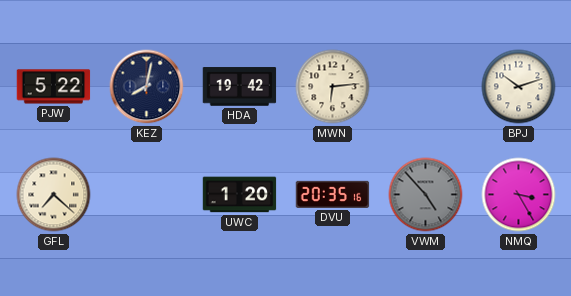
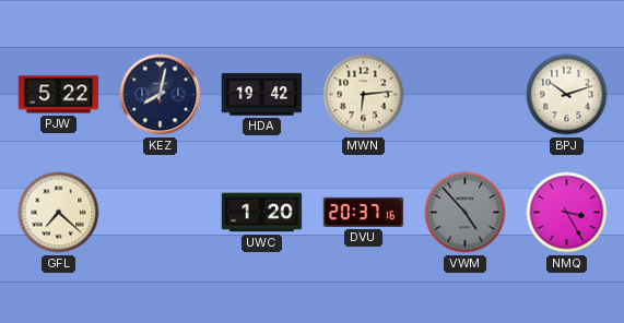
DVU: 20:35 -> 20:37 (364, 212)
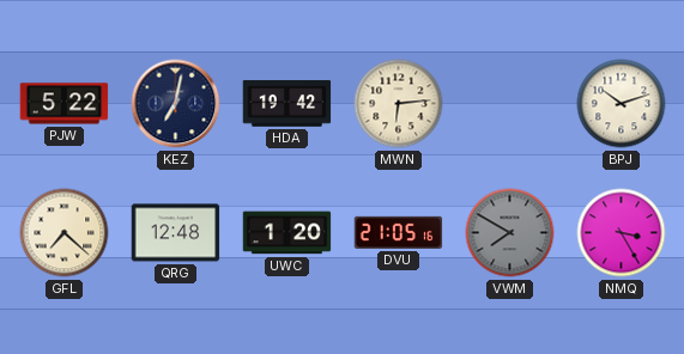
KEZ: 8:02 -> 7:02 (176, 104)
QRG: none -> 12:48 (176, 233)
DVU: 20:37 -> 21:05 (399, 232)
VWM: 4:53 -> 7:50 (510, 233)
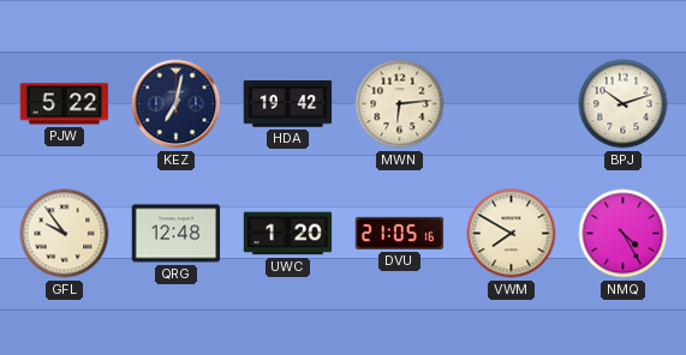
GFL: 7:22 -> 9:54 (65, 234)
VWM dial: grey -> cream (512, 234)
NMQ: 3:25 -> 4:25 (624, 234)
